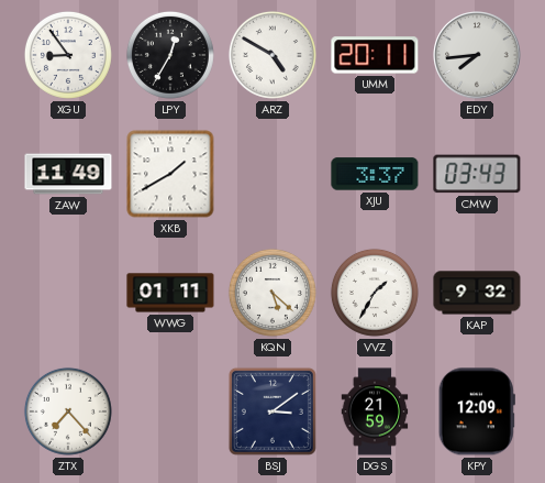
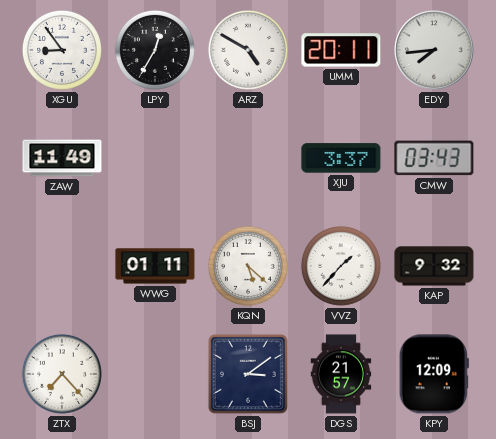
XKB: 1:40 -> none (170, 174)
VVZ: 1:35 -> 1:37 (341, 266)
DGS: 21:59 -> 21:57 (341, 374)
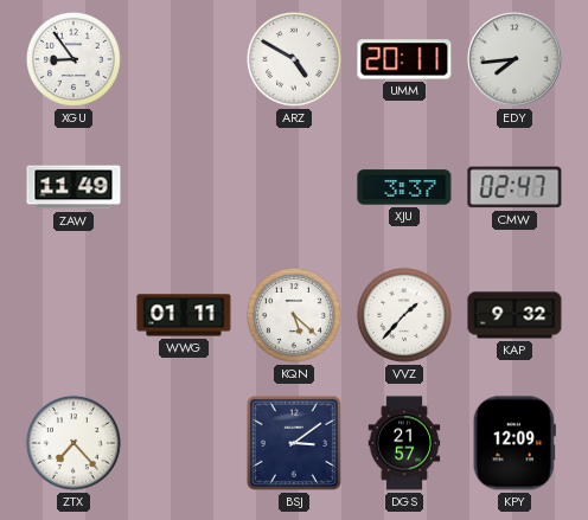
LPY: 12:35 -> none (155, 50)
CMW: 03:43 -> 02:47 (514, 187)
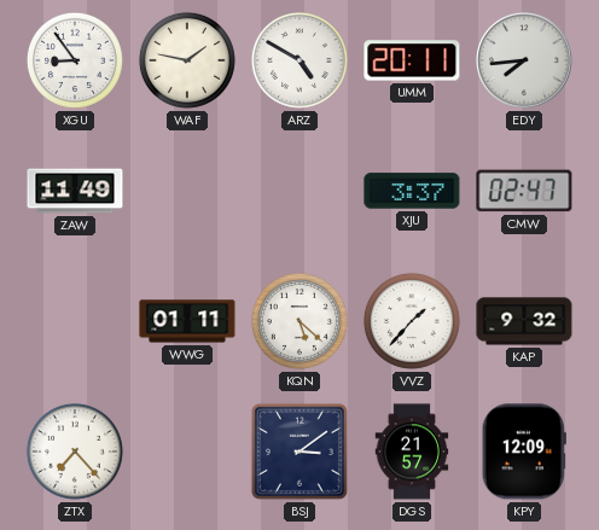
WAF: none -> 1:47 (187, 60)
